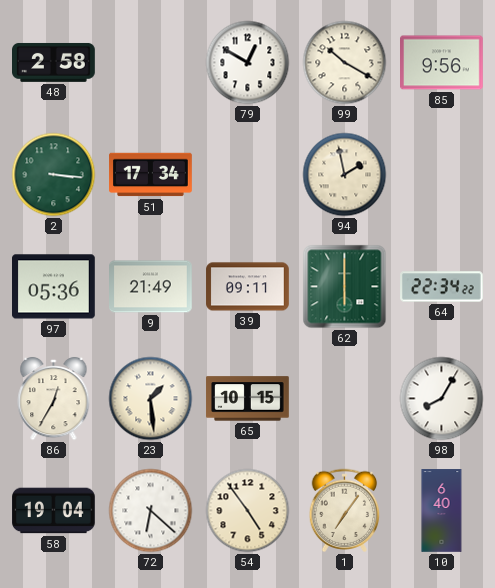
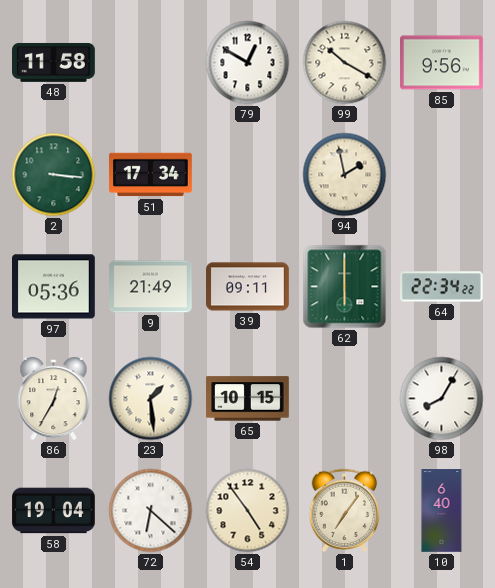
48: 2:58 -> 11:58 (54, 62)
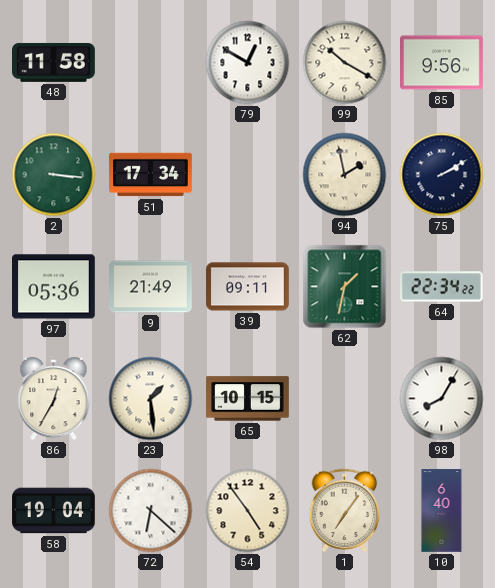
75: none -> 2:10 (442, 175)
62: 6:00 -> 1:32 (345, 287)
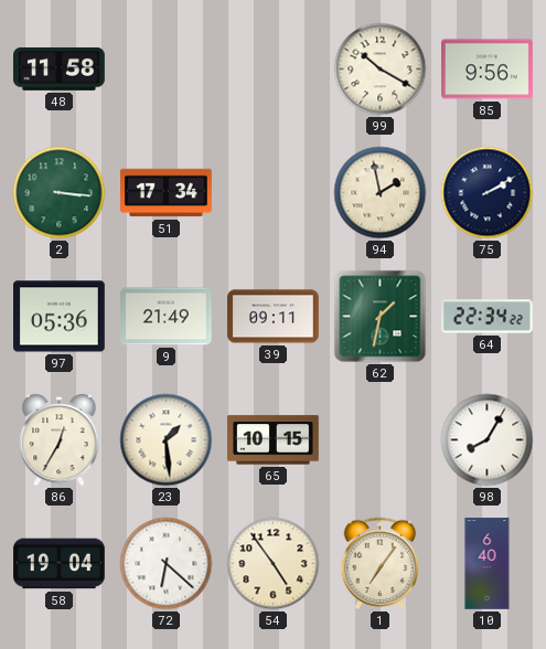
79: 12:50 -> none (248, 63)
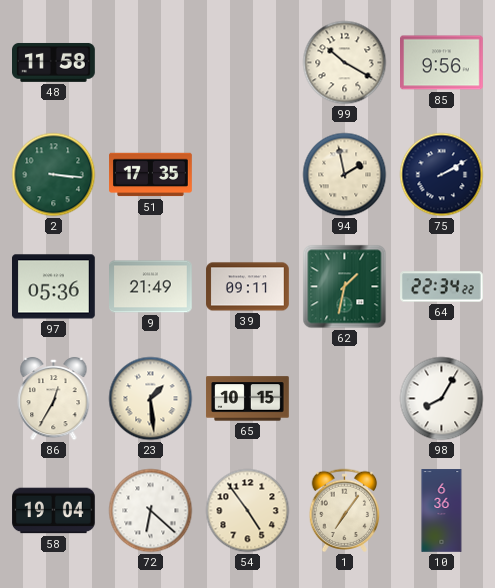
51: 17:34 -> 17:35 (151, 175)
10: 6:40 -> 6:36 (442, 511)
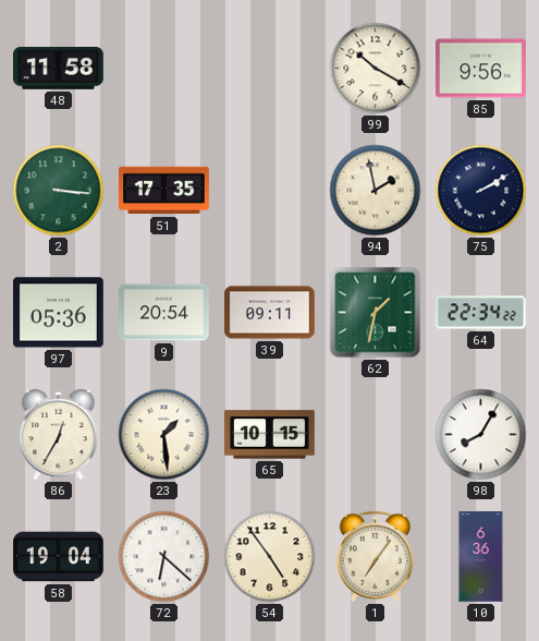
9: 21:49 -> 20:54 (164, 313)
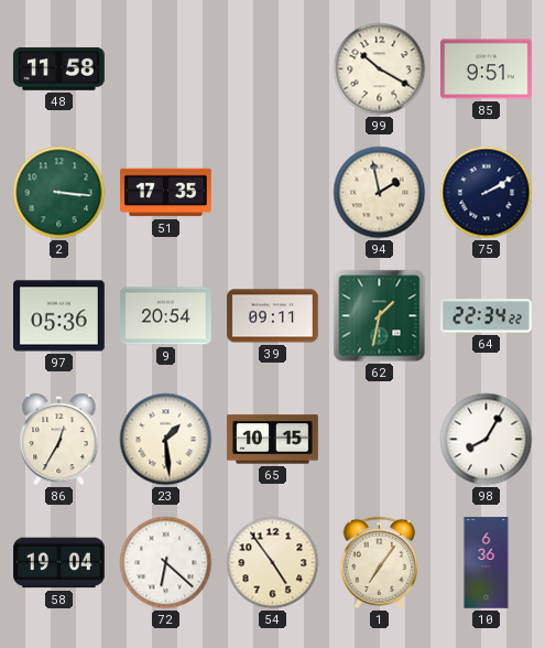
85: 9:56 -> 9:51 (487, 69)
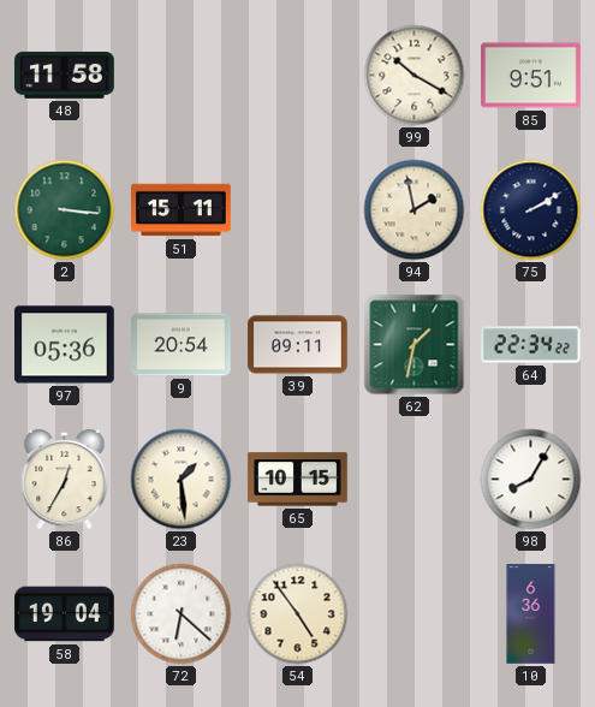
51: 17:35 -> 15:11 (182, 210)
1: 7:06 -> none (380, 563)
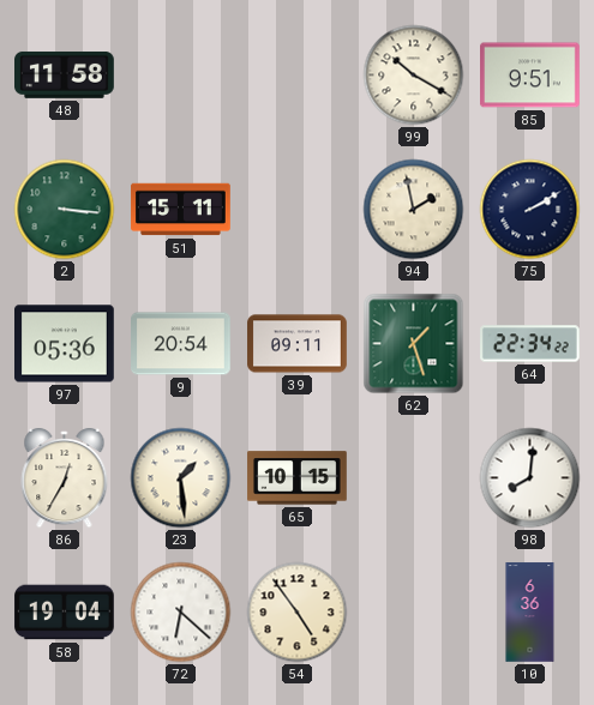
62: 1:32 -> 1:27 (414, 344)
98: 8:05 -> 8:01 (530, 478)
